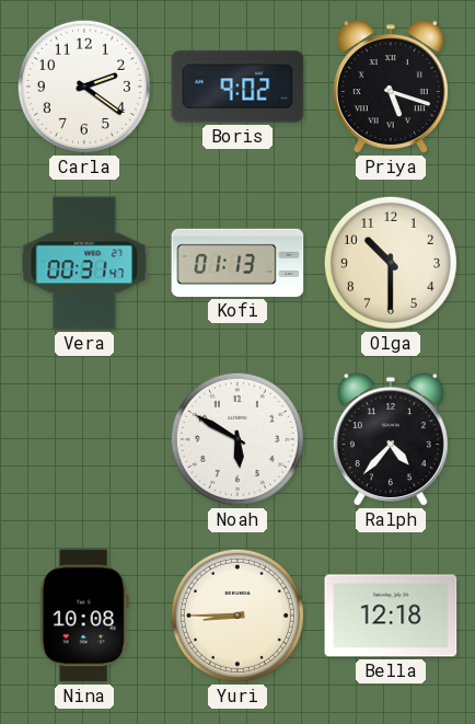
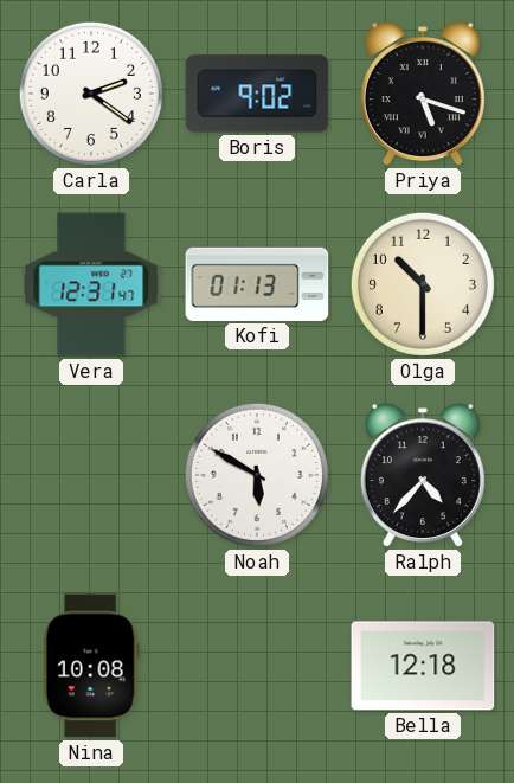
Vera: 00:31 -> 12:31 (91, 284)
Yuri: 8:45 -> none (237, 616)
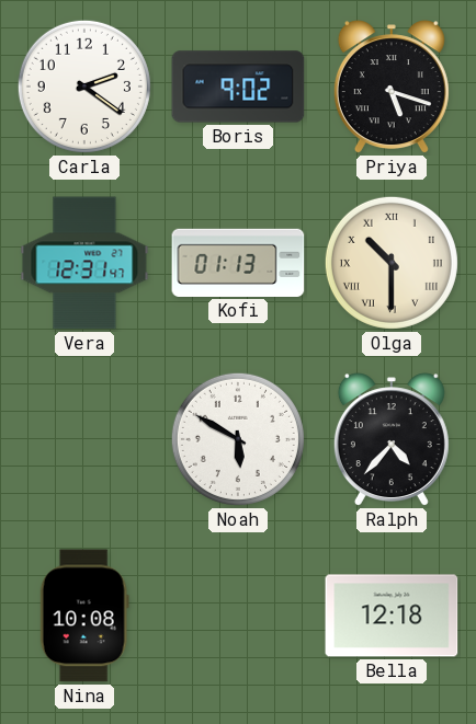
Olga numerals: Arabic -> Roman (392, 263)
